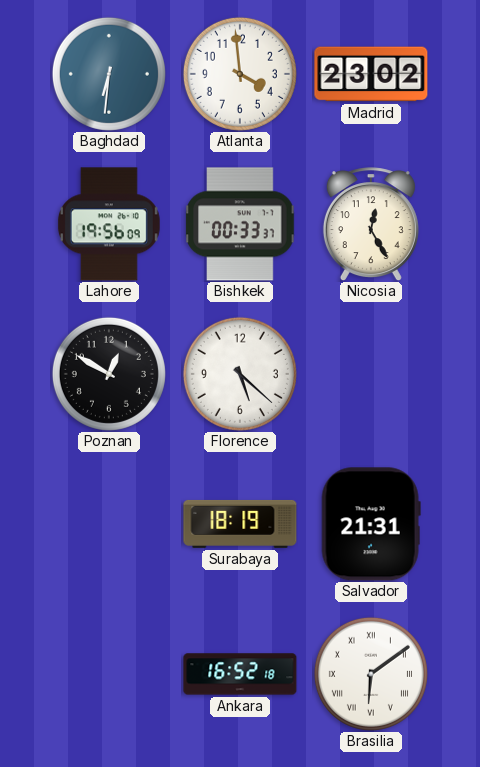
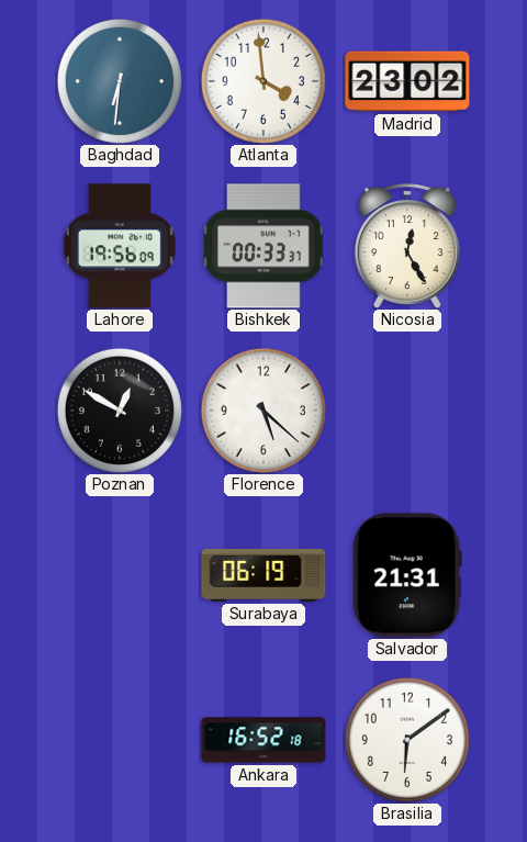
Surabaya: 18:19 -> 06:19 (263, 575)
Brasilia numerals: Roman -> Arabic (407, 740)
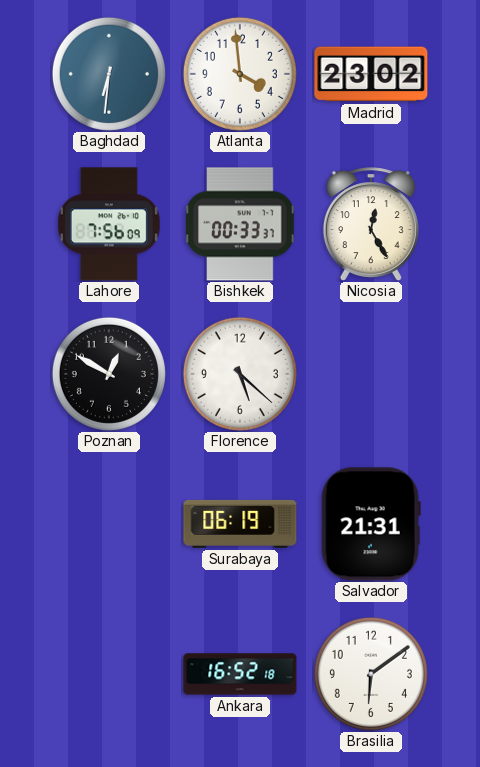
Lahore: 19:56 -> 7:56 (109, 224)
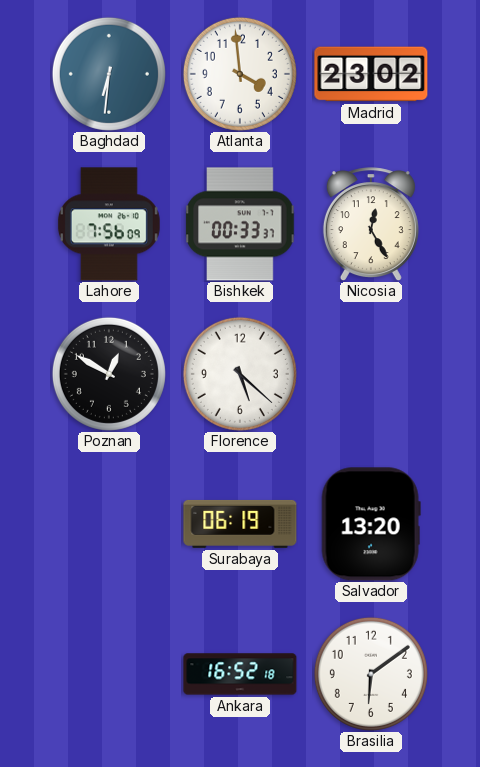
Salvador: 21:31 -> 13:20 (371, 524)
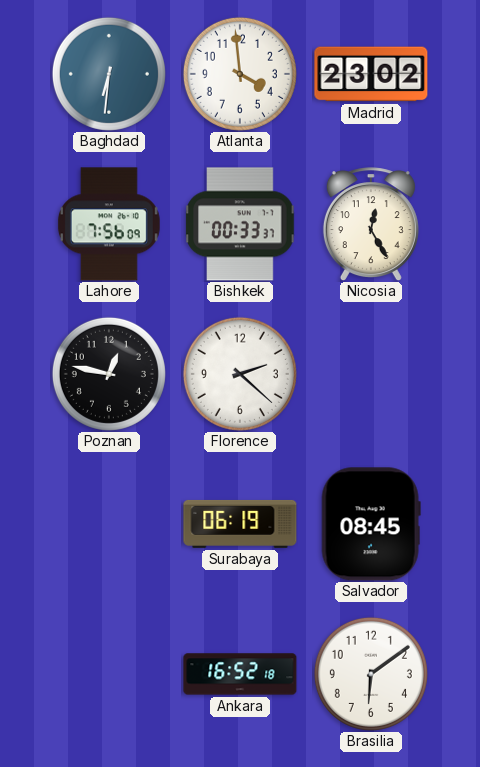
Poznan: 12:50 -> 12:47 (109, 374)
Florence: 5:22 -> 2:22 (240, 374)
Salvador: 13:20 -> 08:45 (371, 524)
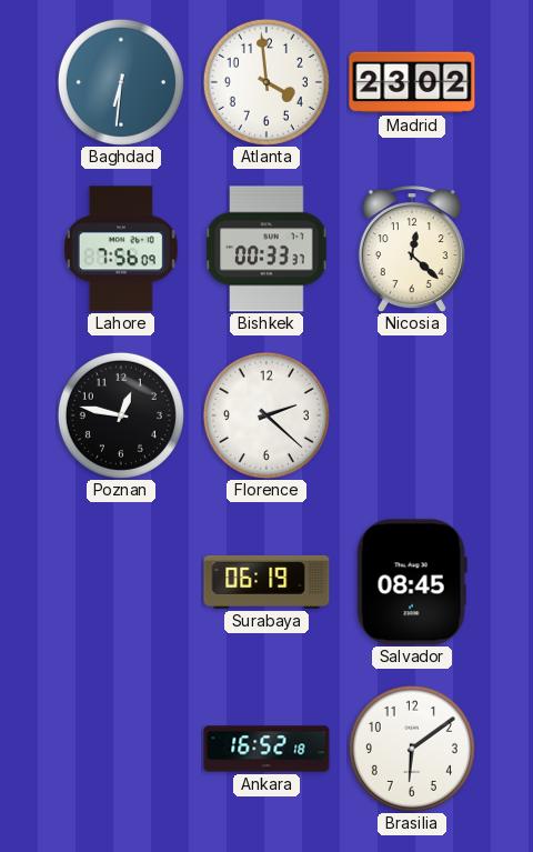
Nicosia: 12:25 -> 12:22 (412, 249)
